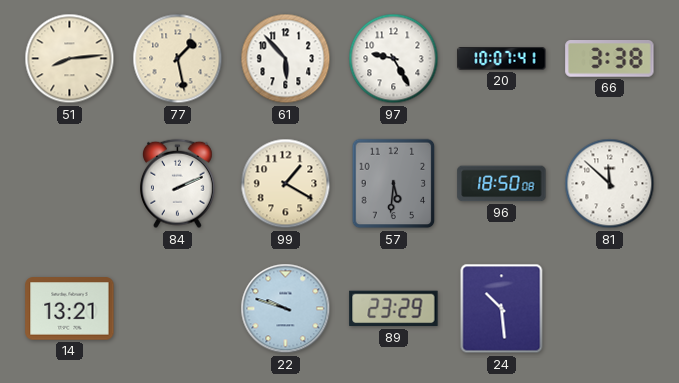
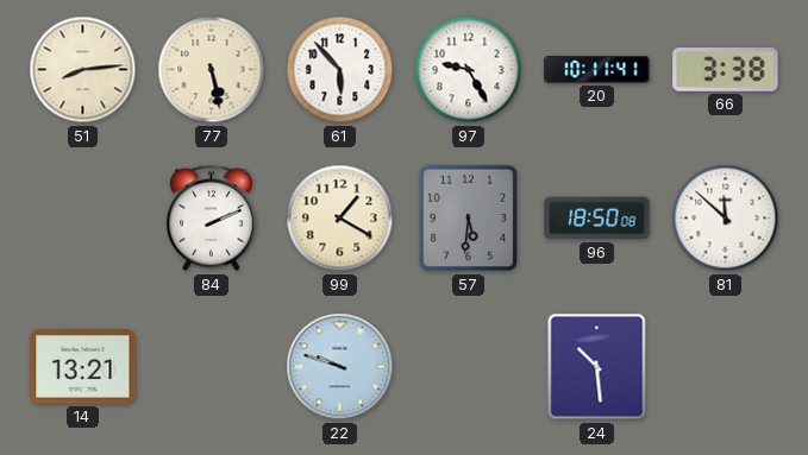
77: 1:28 -> 5:28 (212, 70)
20: 10:07 -> 10:11 (597, 70)
89: 23:29 -> none (394, 309)
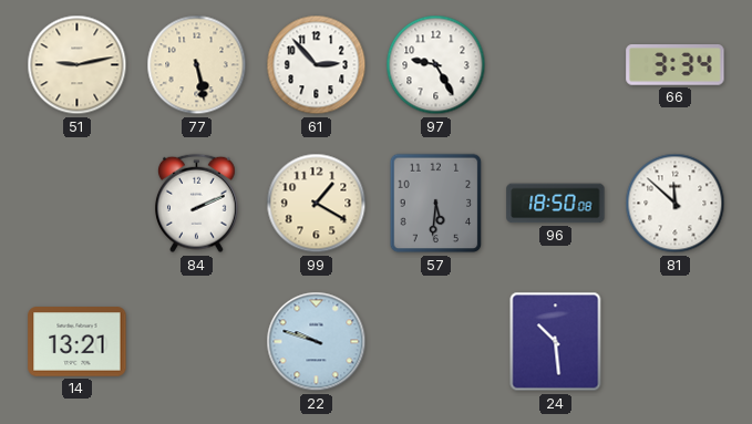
51: 8:14 -> 9:13 (78, 65)
61: 5:53 -> 2:53 (317, 65)
20: 10:11 -> none (597, 70)
66: 3:38 -> 3:34 (676, 65)
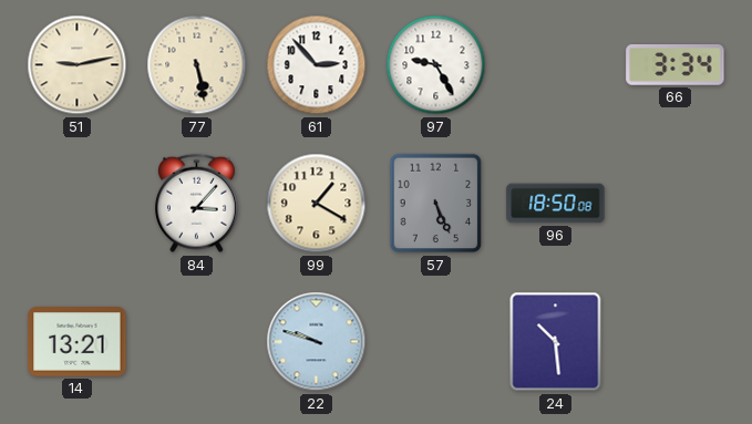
84: 2:11 -> 3:07 (197, 204)
57: 5:31 -> 5:26 (436, 204)
81: 11:52 -> none (676, 204)
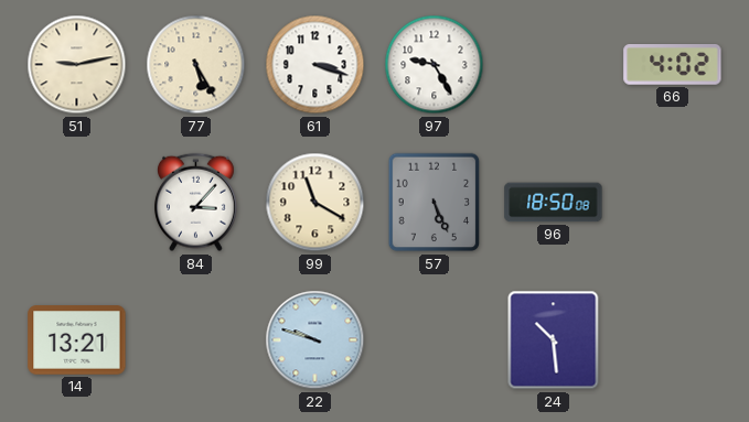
77: 5:28 -> 5:25 (196, 65)
61: 2:53 -> 3:18 (315, 65)
66: 3:34 -> 4:02 (673, 65)
99: 1:20 -> 11:20 (315, 203)
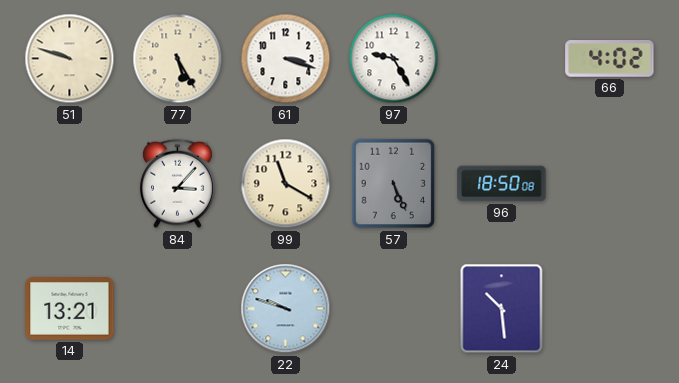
51: 9:13 -> 9:48 (70, 59)
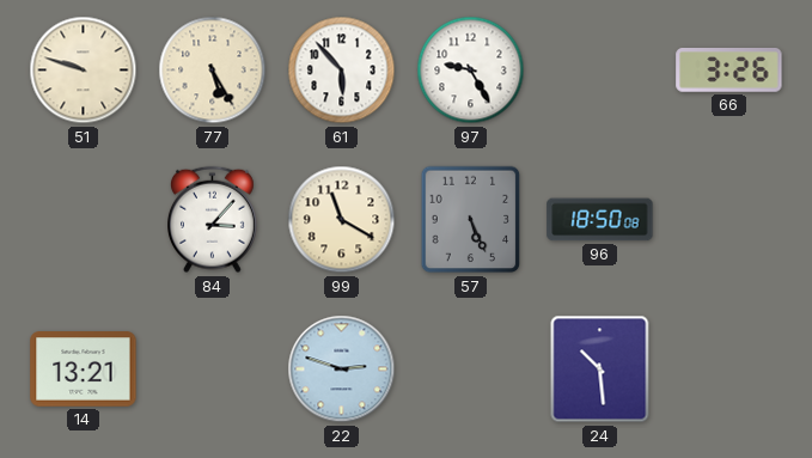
61: 3:18 -> 5:53 (342, 71)
66: 4:02 -> 3:26 (729, 71)
22: 9:48 -> 2:48 (342, 370)
